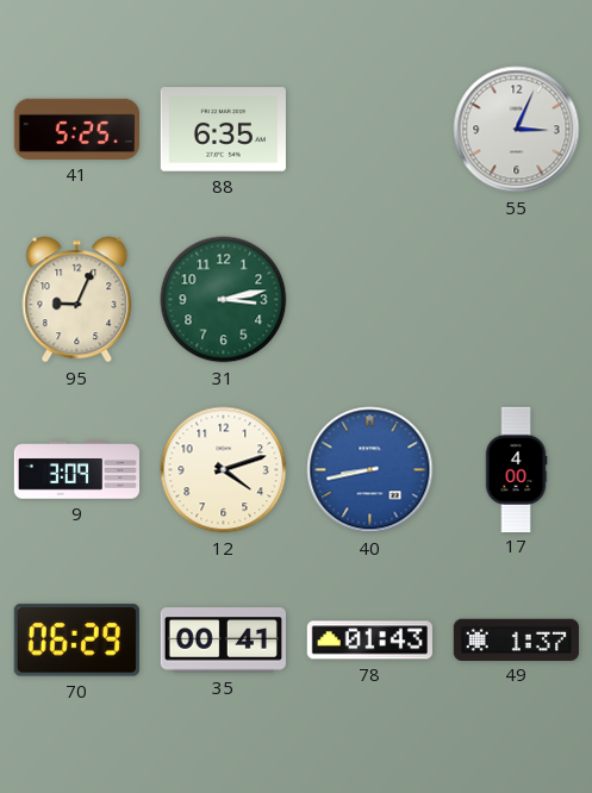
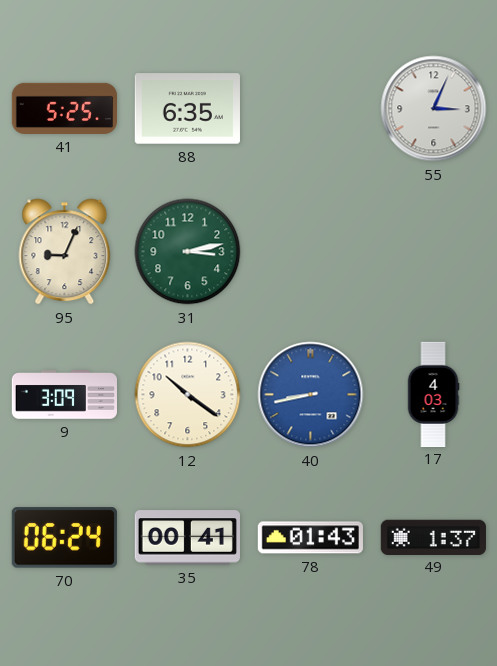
12: 4:12 -> 10:21 (188, 395)
17: 4:00 -> 4:03 (433, 394)
70: 06:29 -> 06:24 (64, 538)
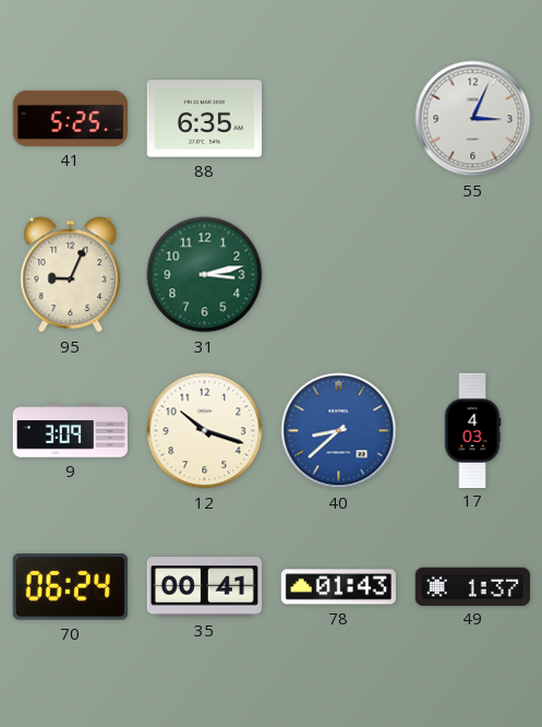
12: 10:21 -> 10:18 (205, 431)
40: 8:43 -> 8:38 (339, 431)
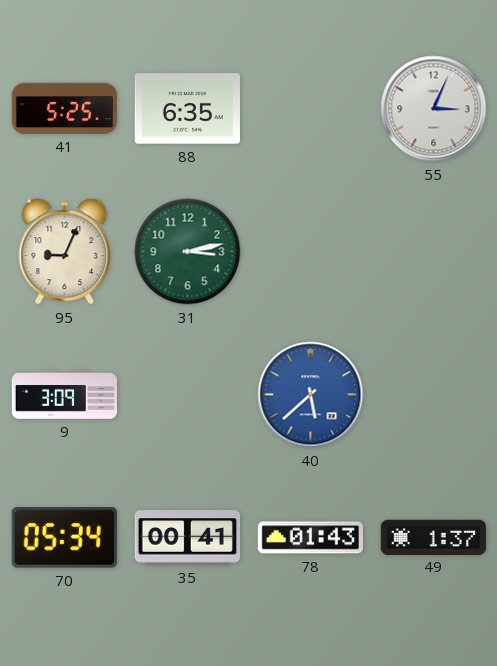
12: 10:18 -> none (205, 431)
40: 8:38 -> 5:38 (311, 395)
17: 4:03 -> none (472, 430)
70: 06:24 -> 05:34 (64, 538)
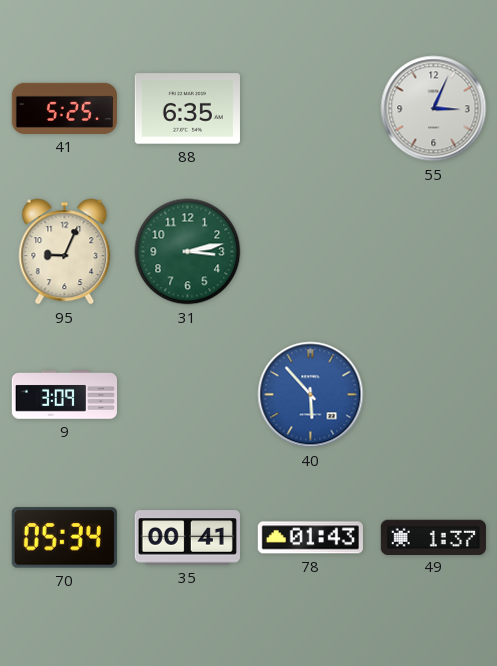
40: 5:38 -> 5:53 (311, 395)
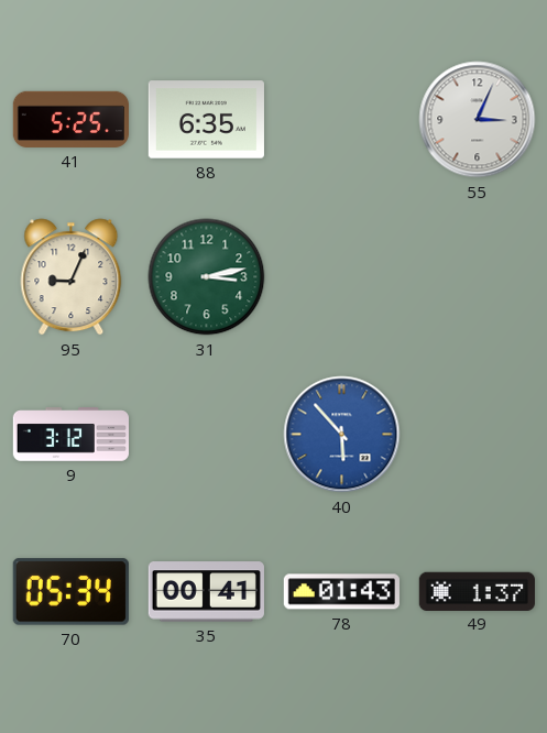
9: 3:09 -> 3:12 (70, 435)
